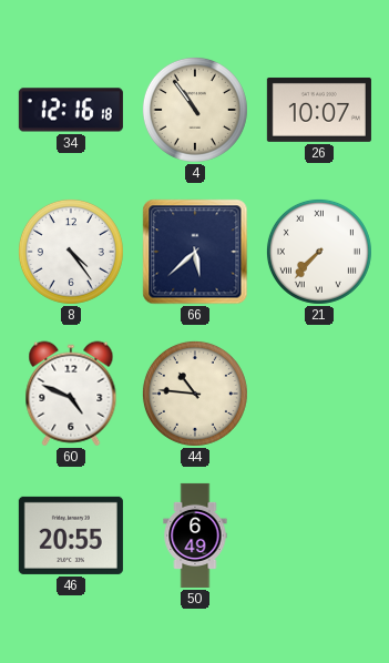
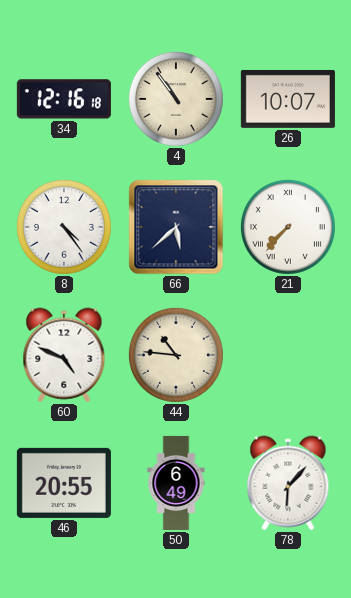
78: none -> 6:07 (288, 483)
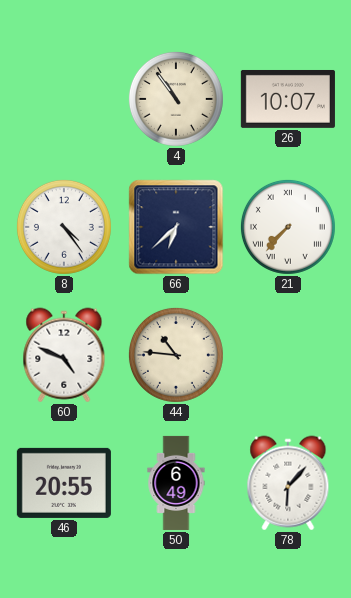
34: 12:16 -> none (64, 99)
66: 5:38 -> 6:38 (176, 227)
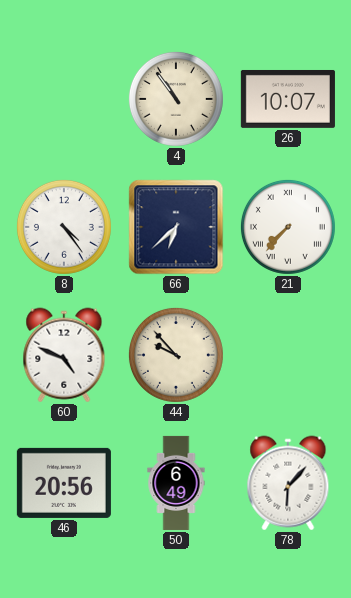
44: 10:46 -> 9:53 (176, 355)
46: 20:55 -> 20:56 (64, 483)
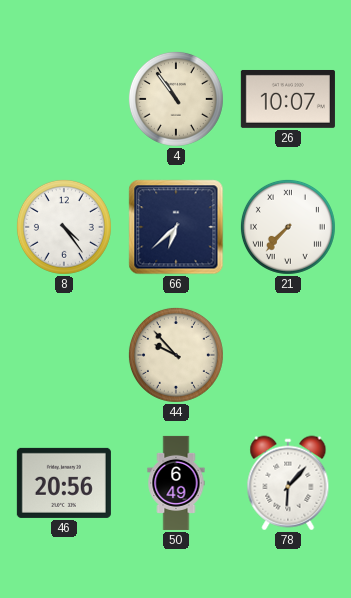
60: 4:49 -> none (64, 355)
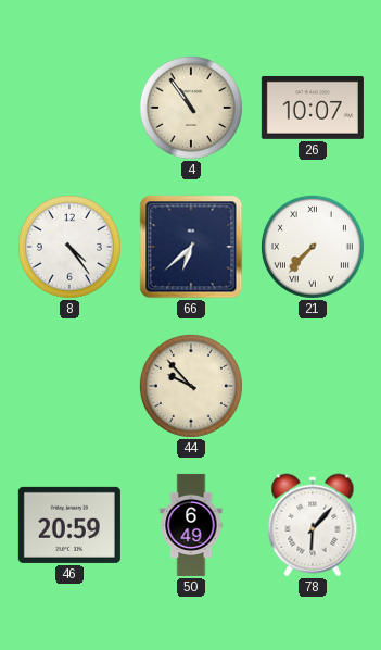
46: 20:56 -> 20:59 (69, 525)
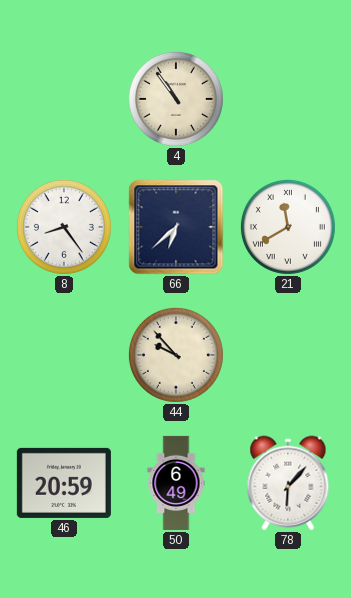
26: 10:07 -> none (313, 108)
8: 4:24 -> 8:24 (64, 227)
21: 7:37 -> 11:40 (288, 227)
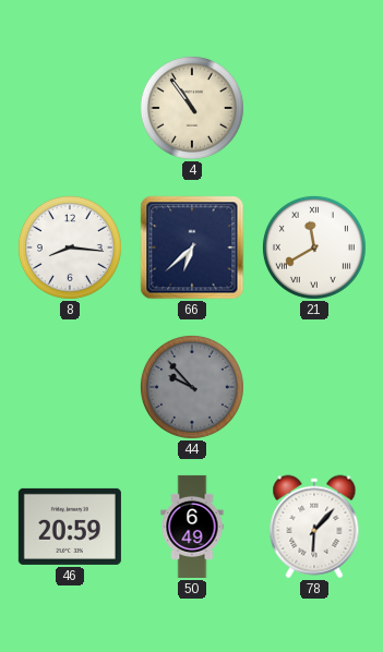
8: 8:24 -> 8:16 (70, 247)
44 dial: cream -> grey (192, 387)
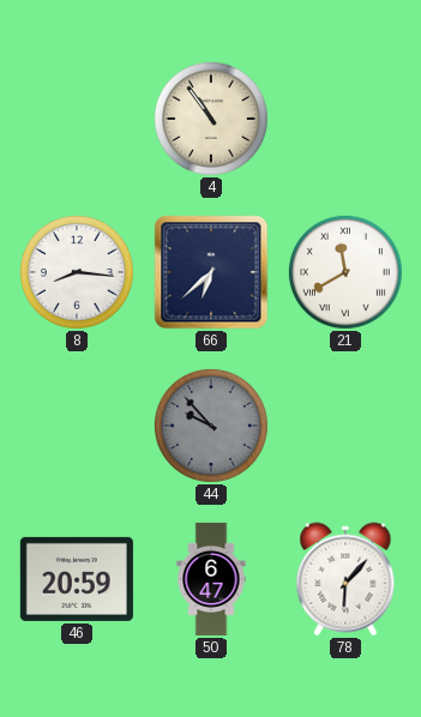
50: 6:49 -> 6:47 (211, 579)
